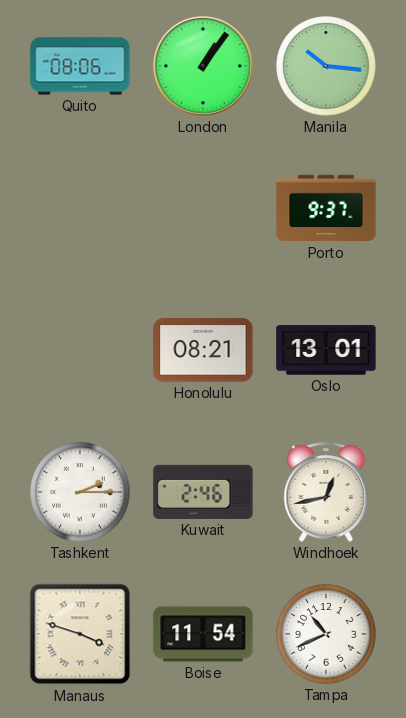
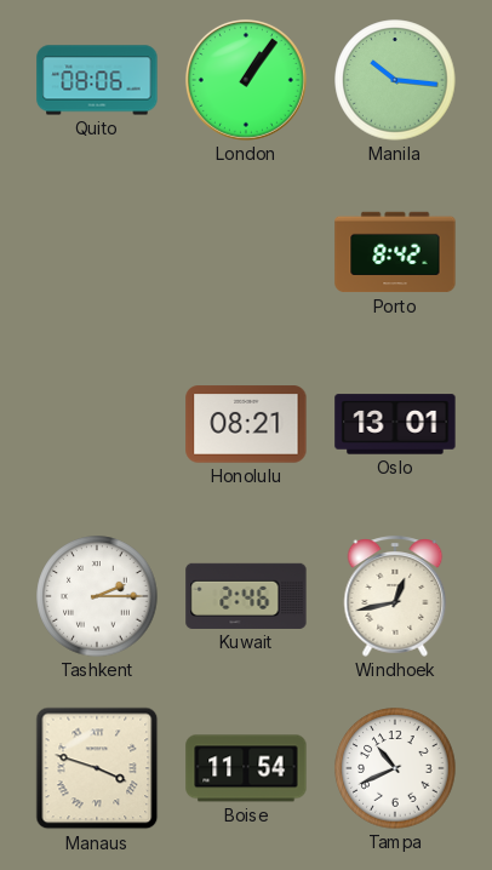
Porto: 9:37 -> 8:42 (395, 252)
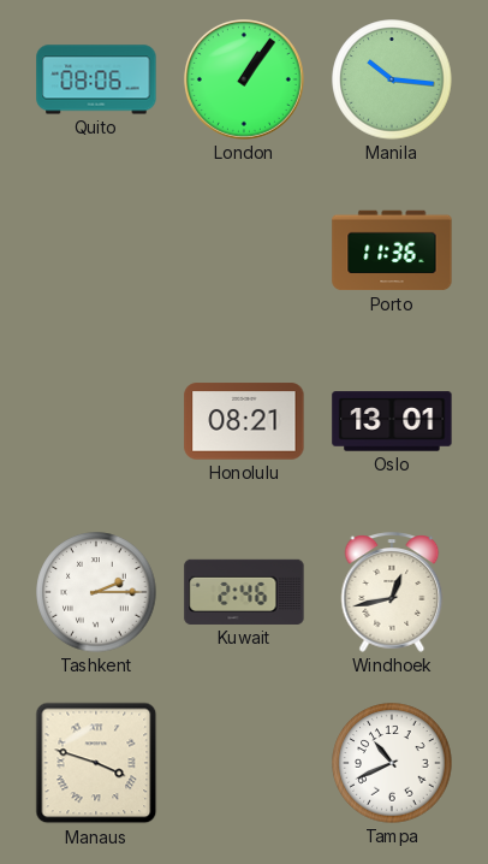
Porto: 8:42 -> 11:36 (392, 250)
Boise: 11:54 -> none (246, 768)
